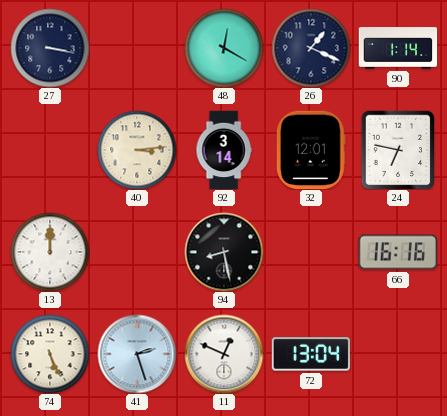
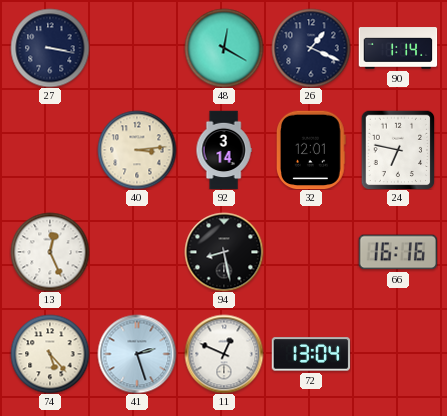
13: 12:00 -> 12:26 (50, 252)
74: 5:26 -> 5:23 (50, 354)
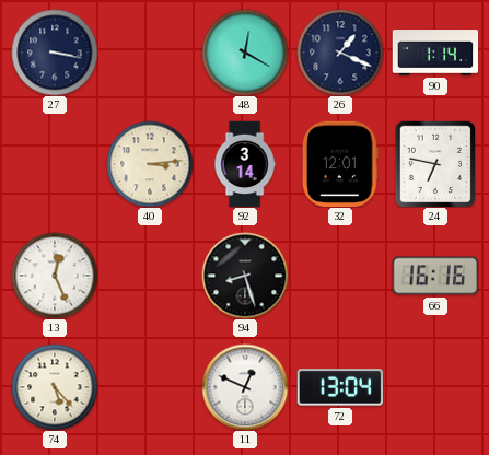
94: 8:28 -> 8:27 (245, 276)
41: 2:27 -> none (137, 354)
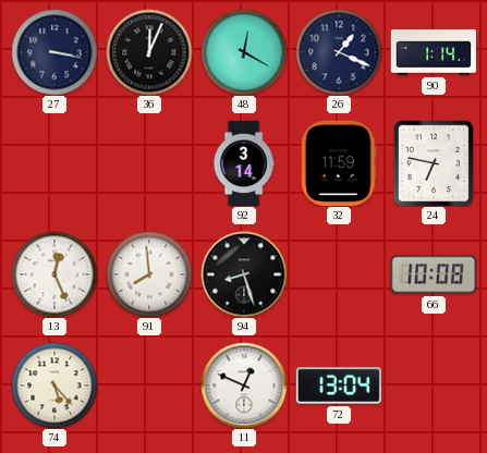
36: none -> 12:04 (149, 52)
40: 3:14 -> none (150, 164)
32: 12:01 -> 11:59 (339, 163)
91: none -> 7:59 (149, 274)
66: 16:16 -> 10:08 (434, 274)
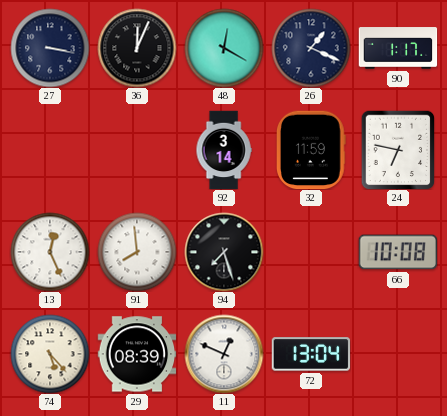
90: 1:14 -> 1:17 (398, 48)
94: 8:27 -> 7:27 (224, 252)
29: none -> 08:39 (137, 354)
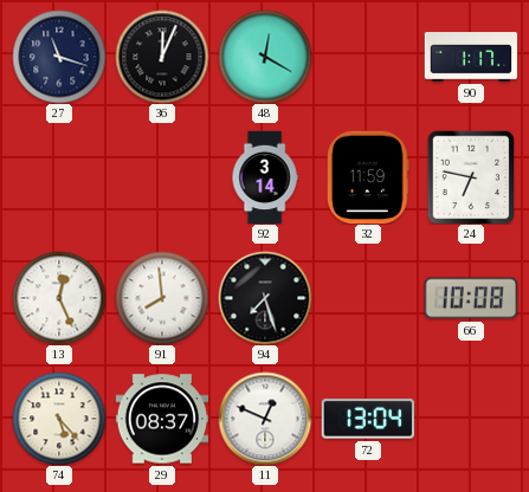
27: 3:17 -> 11:18 (59, 57)
26: 1:19 -> none (311, 48)
29: 08:39 -> 08:37 (162, 419)
